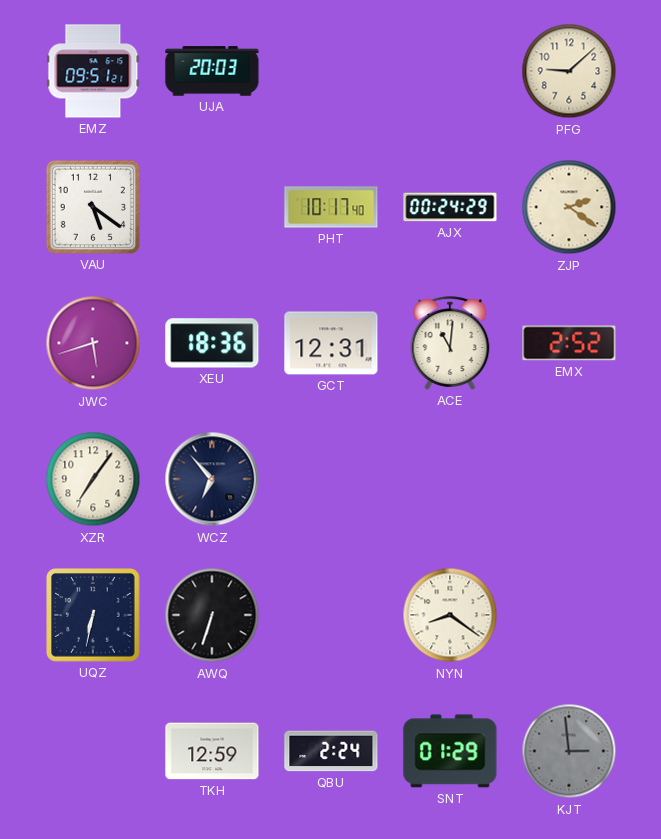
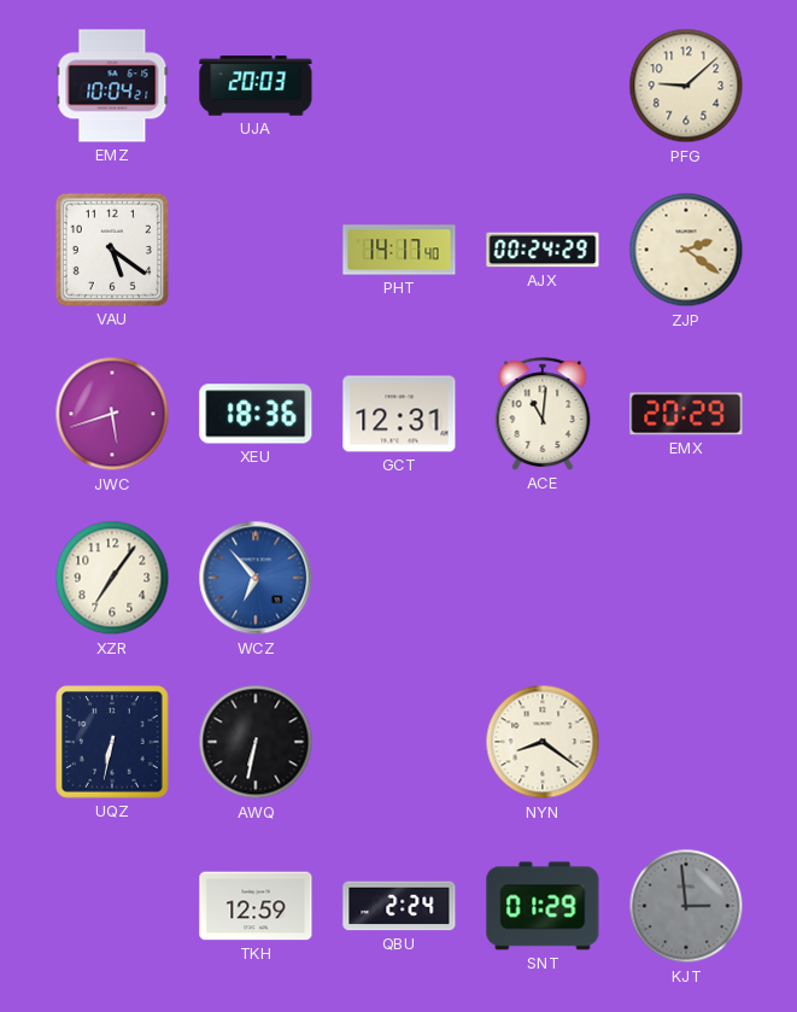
EMZ: 09:51 -> 10:04 (112, 86)
PHT: 10:17 -> 14:17 (399, 250)
EMX: 2:52 -> 20:29 (686, 414)
WCZ dial: navy -> blue (256, 578)
AWQ: 6:33 -> 6:32 (256, 742)
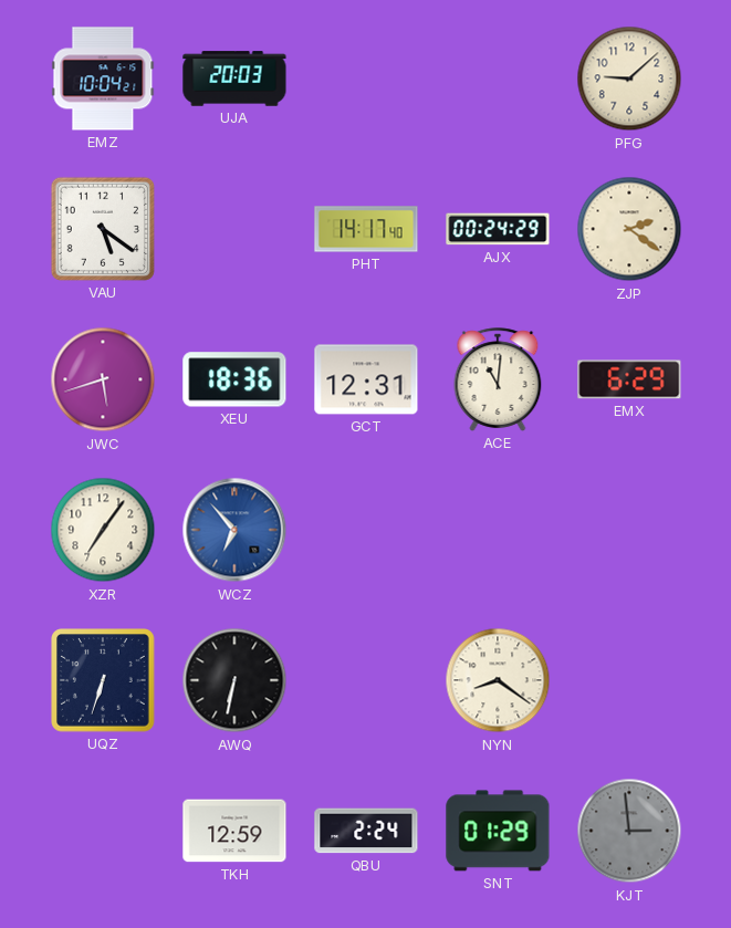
EMX: 20:29 -> 6:29 (629, 379)
UQZ: 6:32 -> 6:33 (103, 680)
